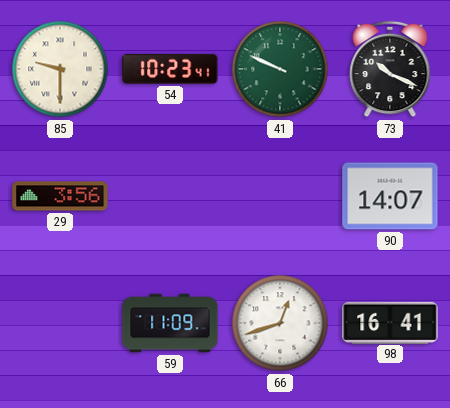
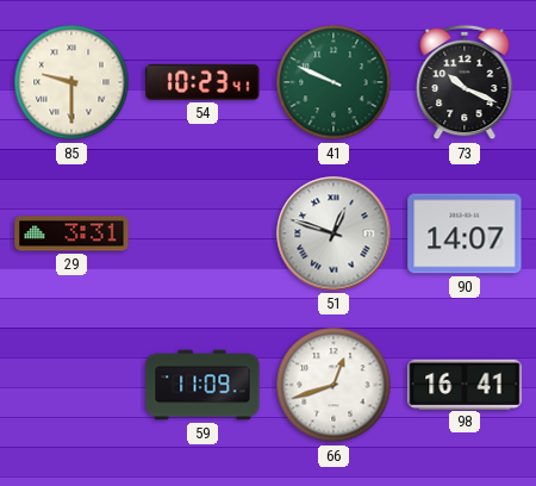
29: 3:56 -> 3:31 (71, 233)
51: none -> 12:48 (334, 233)
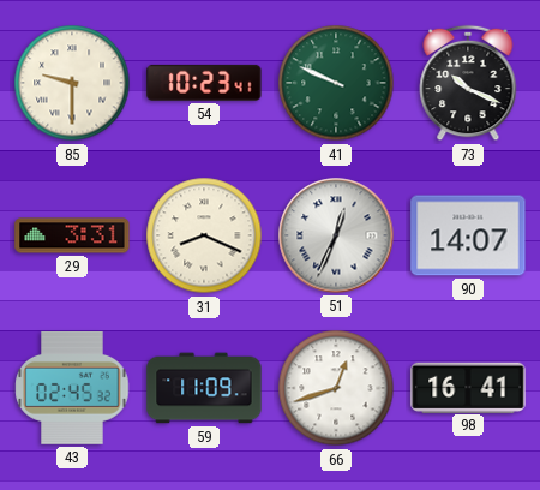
31: none -> 8:19 (204, 235)
51: 12:48 -> 12:34 (336, 235)
43: none -> 02:45 (72, 388)
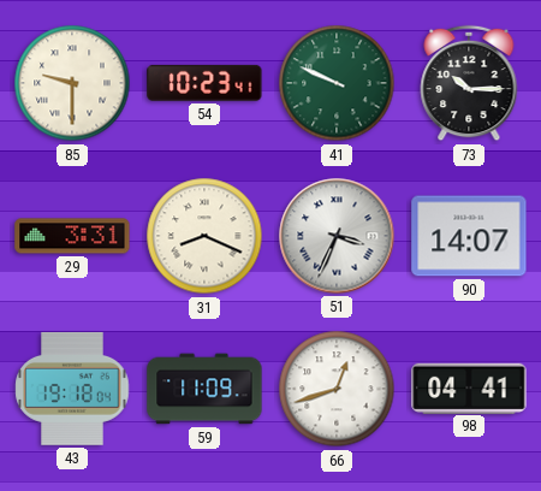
73: 10:19 -> 10:15 (469, 83)
51: 12:34 -> 3:34 (337, 236)
43: 02:45 -> 19:18 (72, 389)
98: 16:41 -> 04:41 (469, 388)
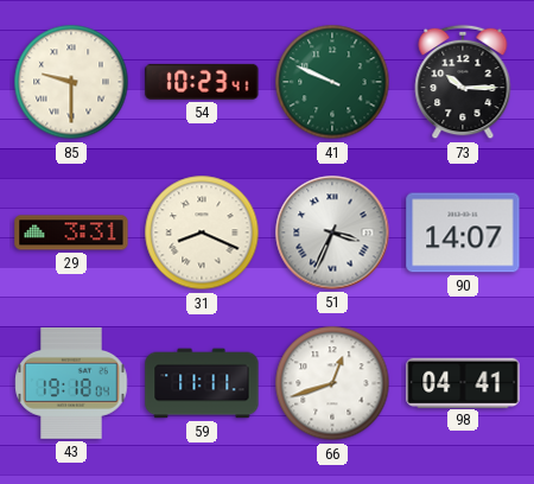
59: 11:09 -> 11:11 (202, 383)
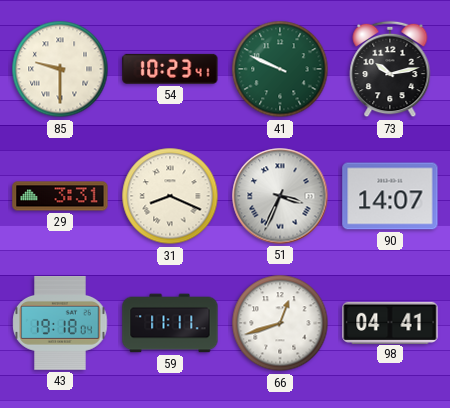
73: 10:15 -> 10:13 (390, 69)
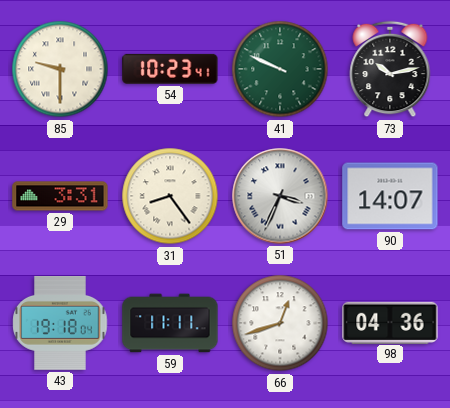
31: 8:19 -> 8:24 (170, 196)
98: 04:41 -> 04:36 (390, 322)
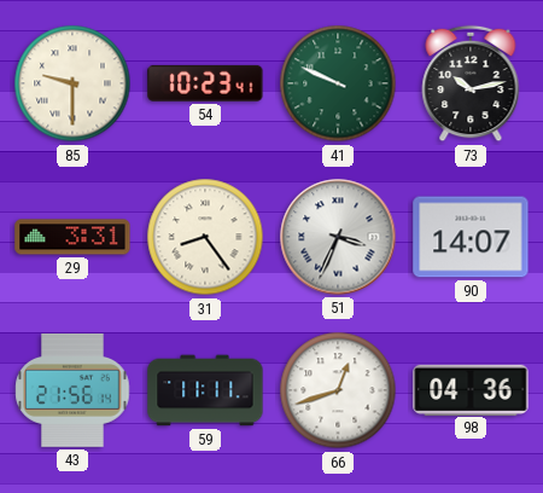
43: 19:18 -> 21:56 (72, 390)
